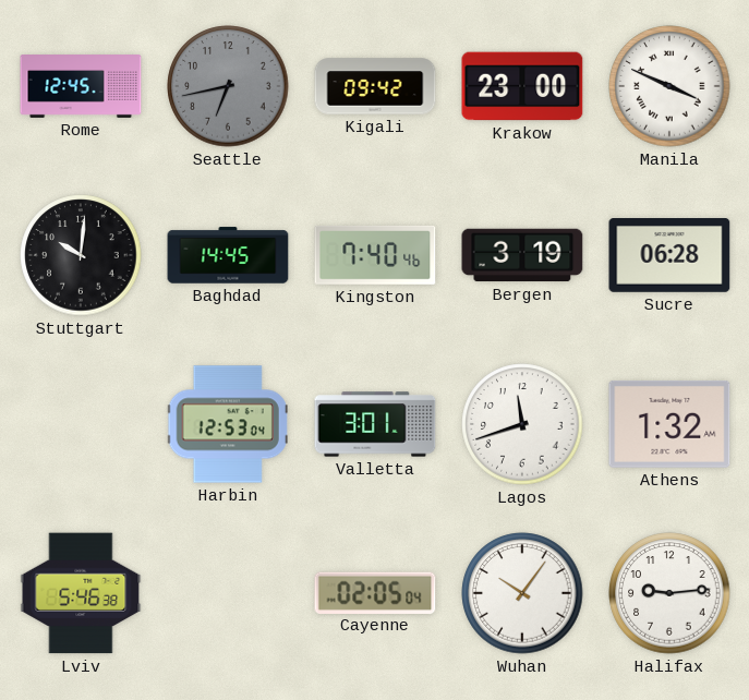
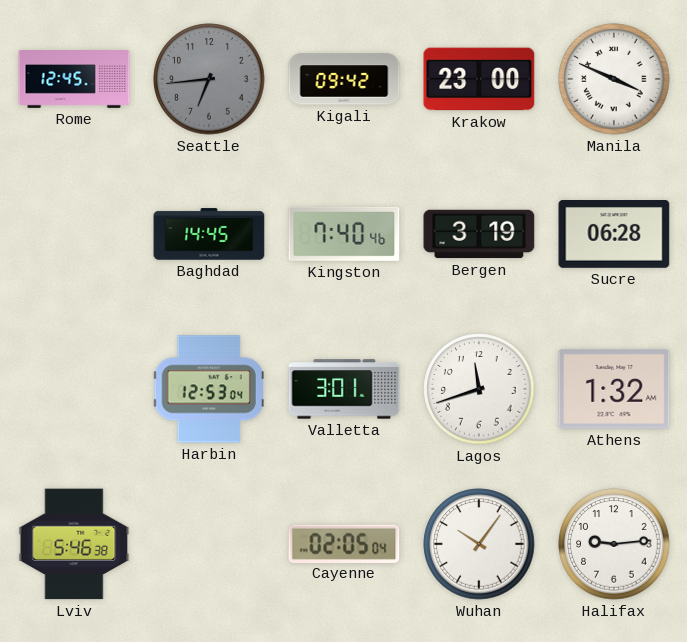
Seattle: 6:43 -> 6:44 (209, 79)
Stuttgart: 10:01 -> none (81, 255)
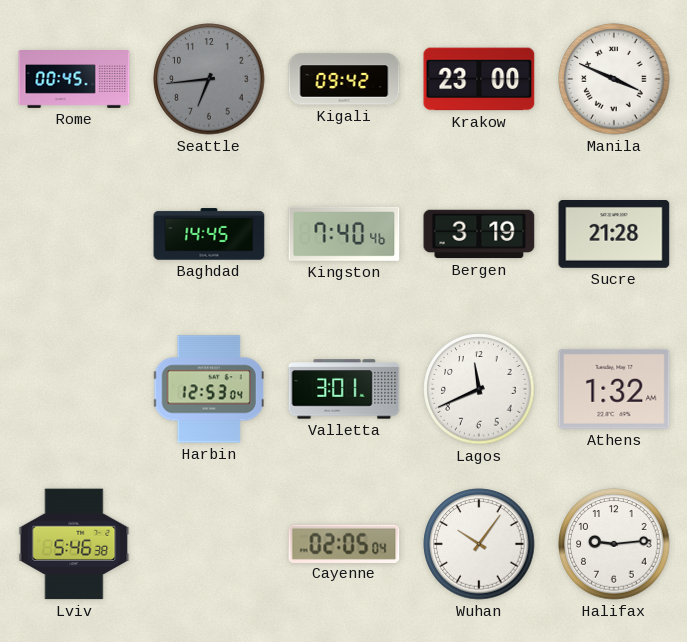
Rome: 12:45 -> 00:45 (74, 80)
Sucre: 06:28 -> 21:28 (614, 235)
Lagos: 11:42 -> 11:41 (479, 389)
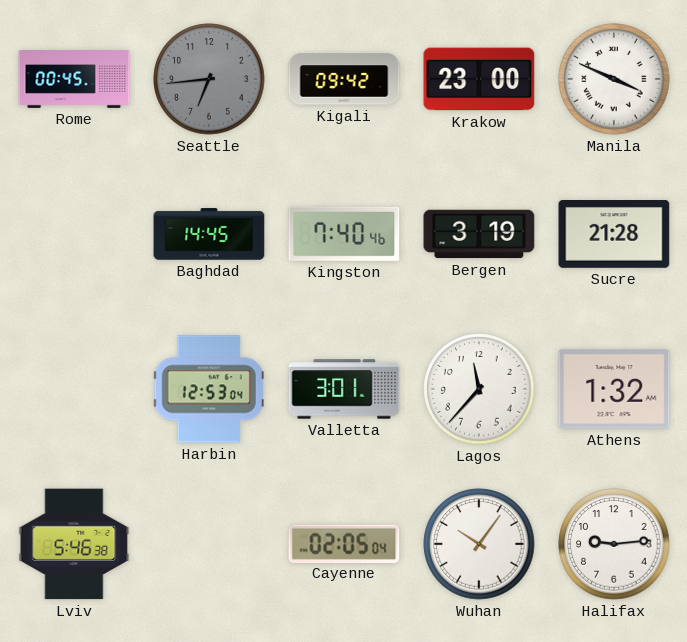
Lagos: 11:41 -> 11:37 (479, 389)
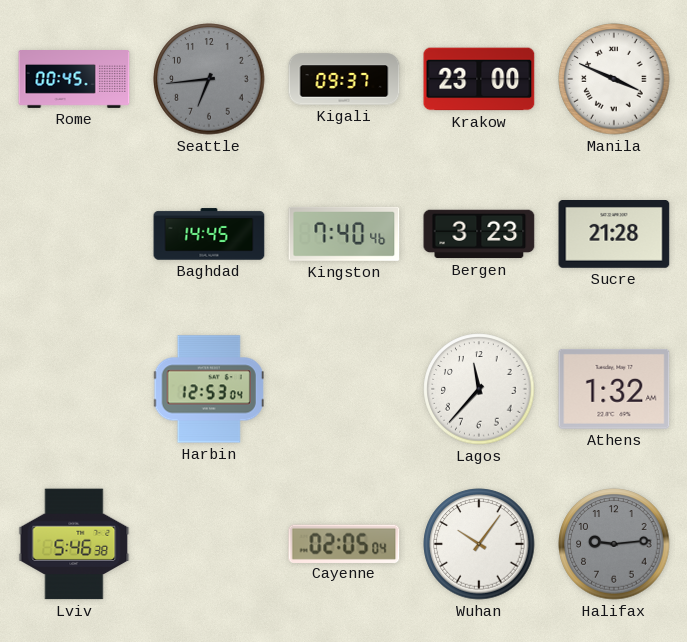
Kigali: 09:42 -> 09:37 (344, 79)
Bergen: 3:19 -> 3:23 (479, 234)
Valletta: 3:01 -> none (344, 389)
Halifax dial: white -> grey (614, 544)
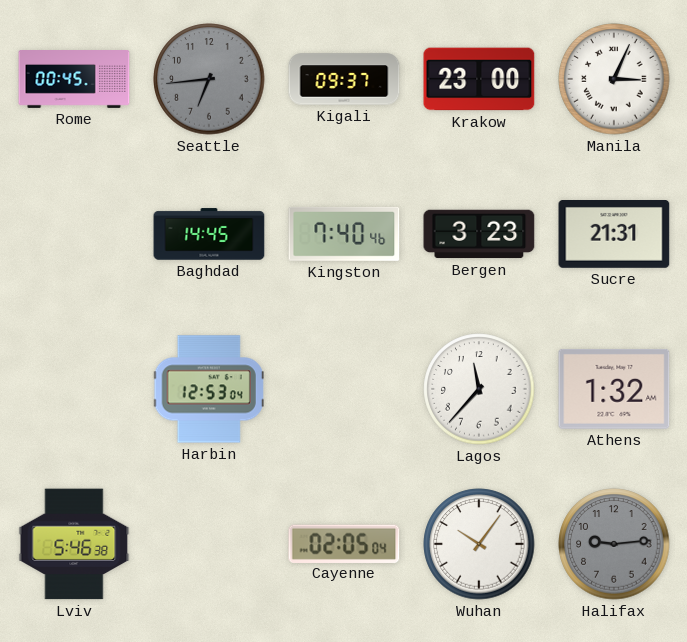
Manila: 3:49 -> 3:04 (614, 79)
Sucre: 21:28 -> 21:31 (614, 235)
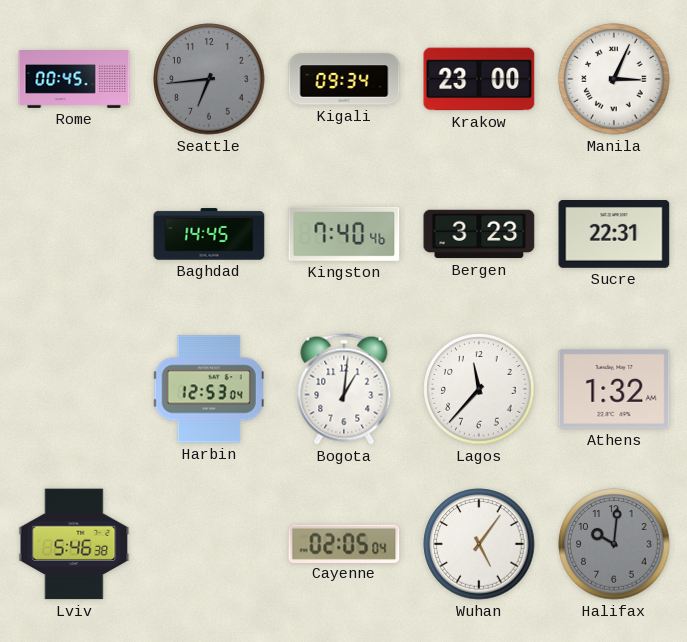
Kigali: 09:37 -> 09:34 (344, 79)
Sucre: 21:31 -> 22:31 (614, 235)
Bogota: none -> 1:01 (344, 389)
Wuhan: 10:06 -> 5:06 (479, 544)
Halifax: 9:14 -> 10:01 (614, 544)
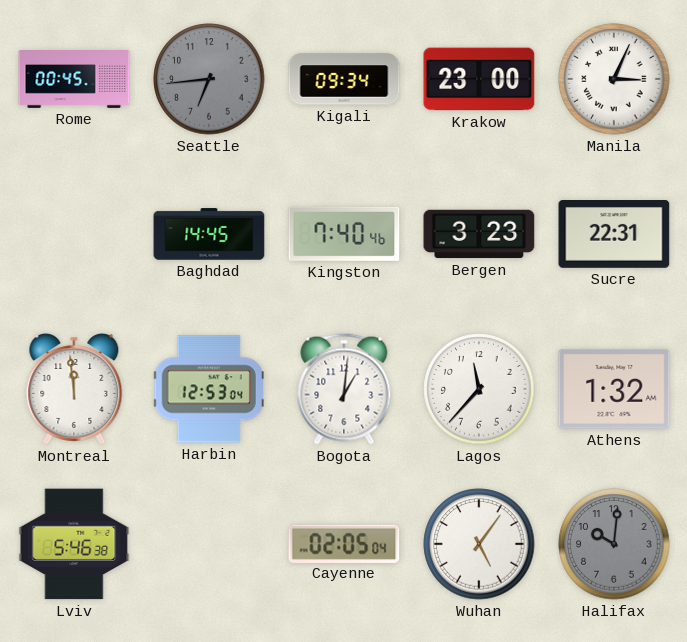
Montreal: none -> 11:59 (74, 390)
